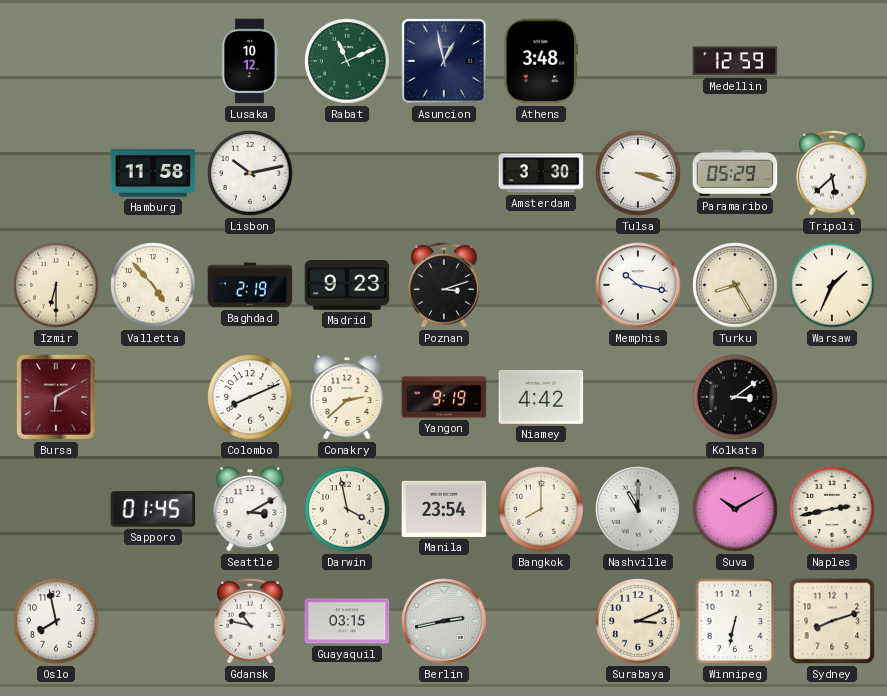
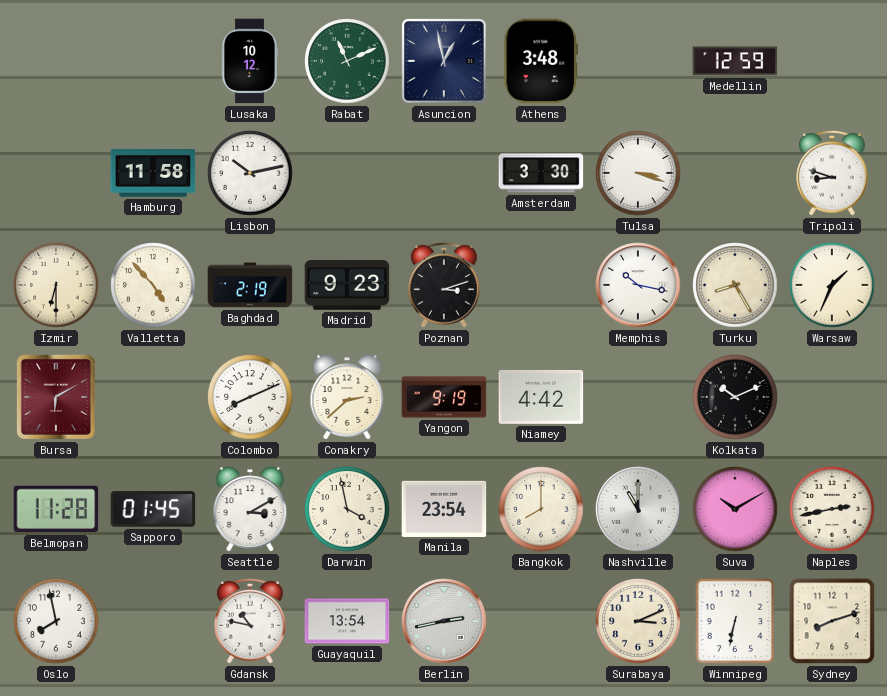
Paramaribo: 05:29 -> none (735, 173)
Tripoli: 5:38 -> 8:48 (832, 173)
Kolkata: 3:09 -> 10:11 (735, 397)
Belmopan: none -> 11:28 (56, 509)
Guayaquil: 03:15 -> 13:54 (347, 621)
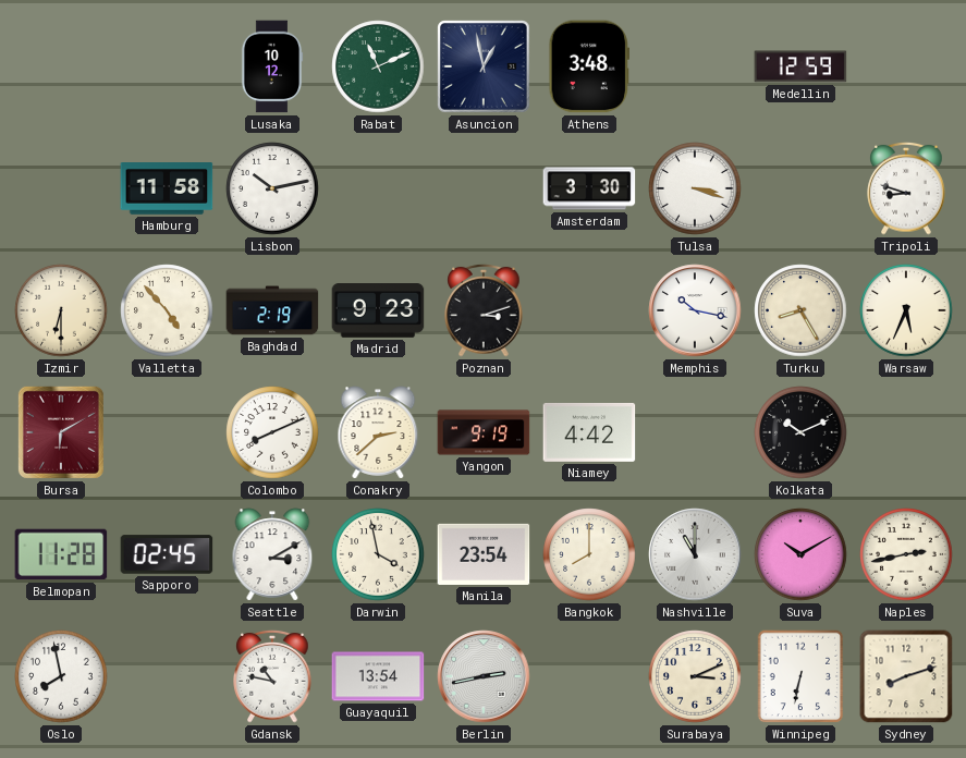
Warsaw: 1:34 -> 5:34 (906, 310)
Sapporo: 01:45 -> 02:45 (167, 554)
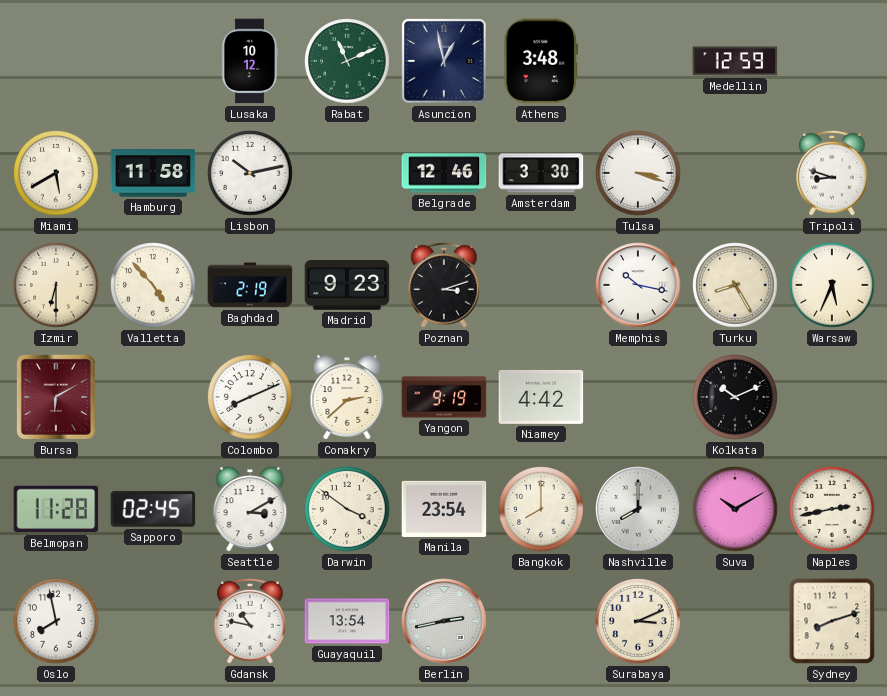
Miami: none -> 5:40 (56, 173)
Belgrade: none -> 12:46 (444, 173)
Darwin: 3:58 -> 3:51 (347, 509)
Nashville: 11:00 -> 8:00 (638, 509)
Winnipeg: 6:32 -> none (800, 676)
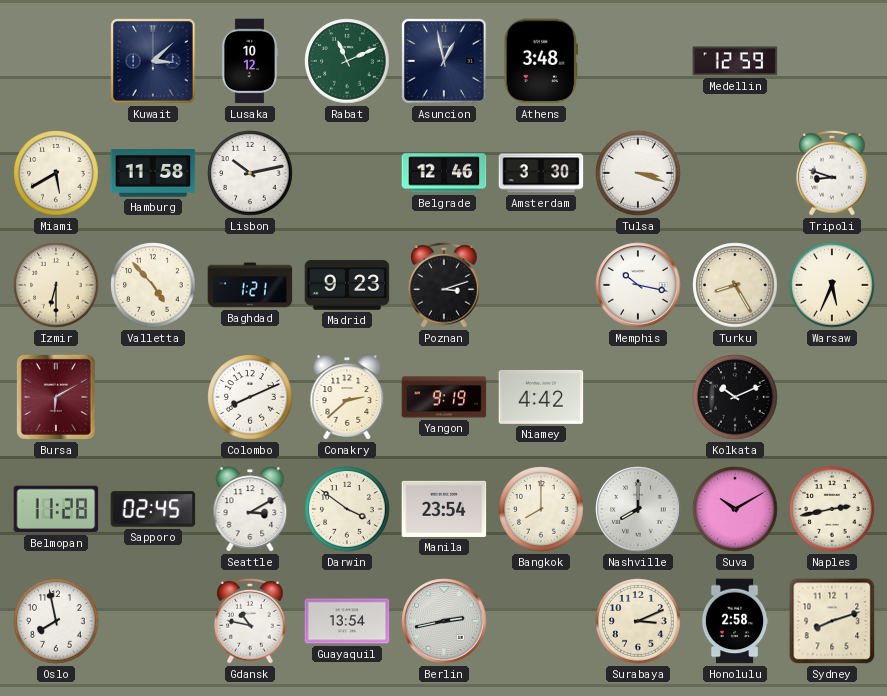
Kuwait: none -> 3:08 (153, 61)
Baghdad: 2:19 -> 1:21 (250, 285)
Honolulu: none -> 2:58 (735, 621)
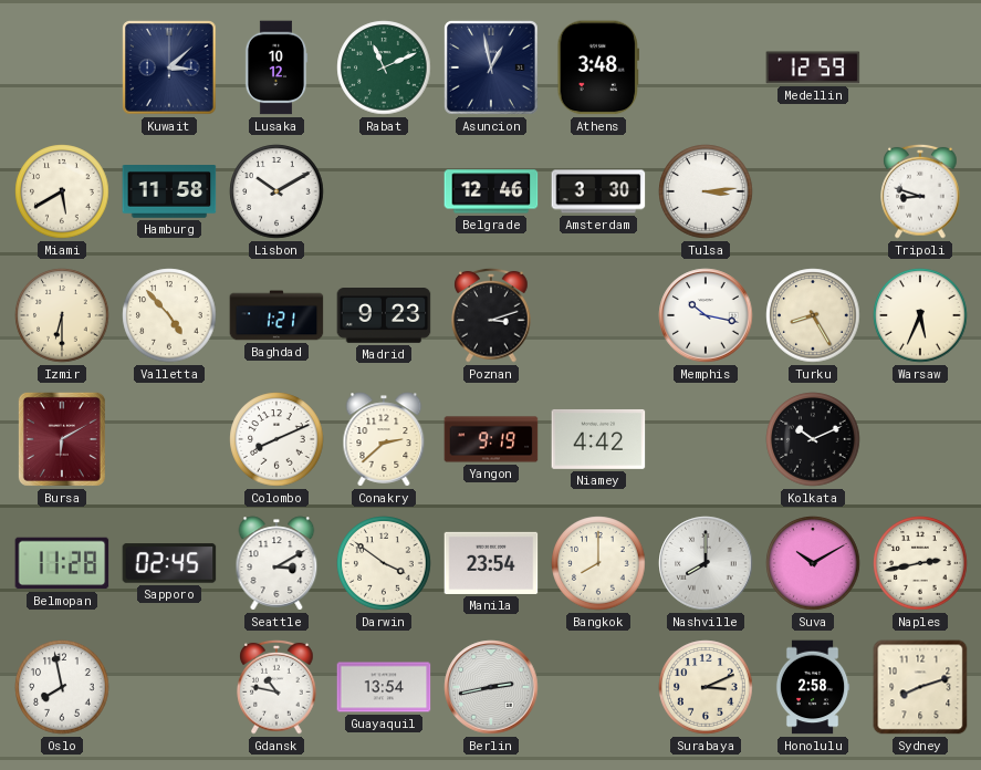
Lisbon: 10:13 -> 10:10 (276, 191)
Tulsa: 3:18 -> 3:14 (706, 191)
